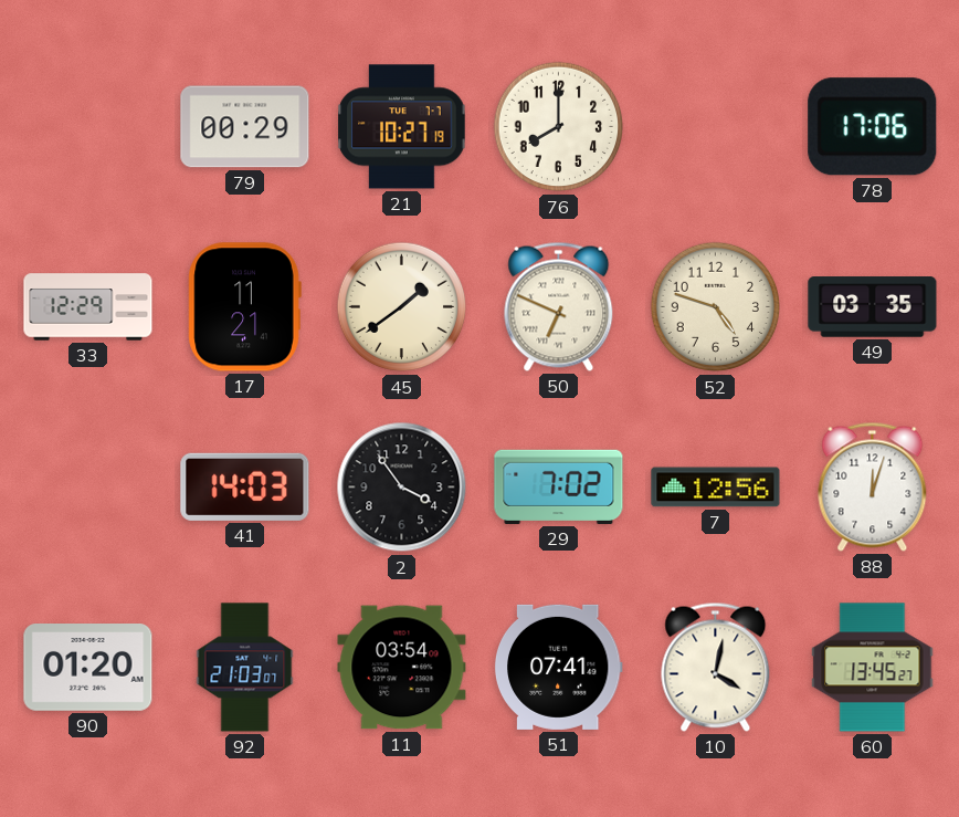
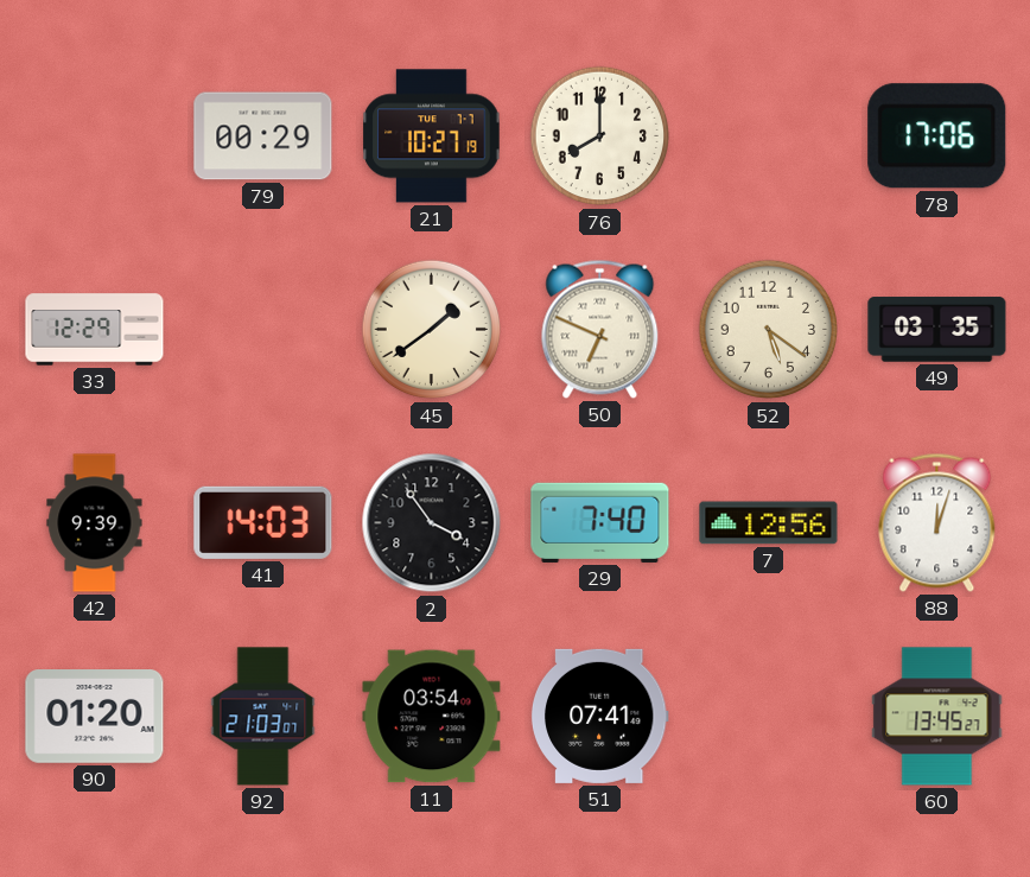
17: 11:21 -> none (244, 307)
52: 4:48 -> 5:21 (769, 330)
42: none -> 9:39 (95, 523)
29: 7:02 -> 7:40 (600, 522)
10: 4:02 -> none (716, 667)
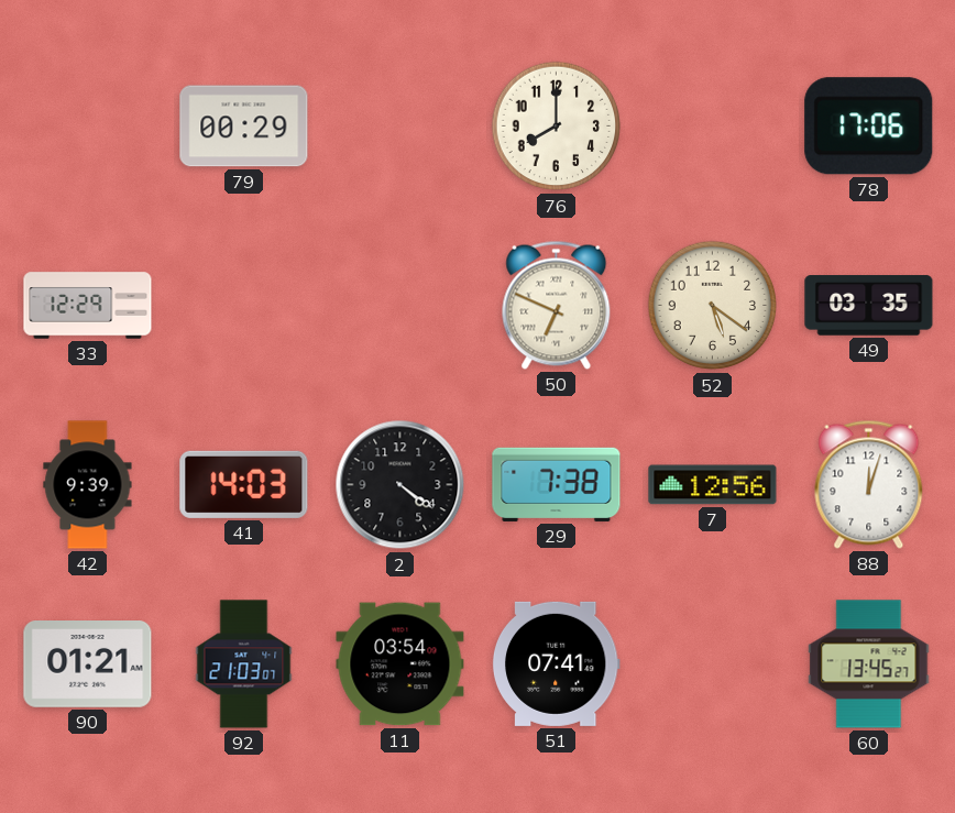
21: 10:27 -> none (432, 136)
45: 1:39 -> none (432, 330)
2: 3:54 -> 4:21 (400, 485)
29: 7:40 -> 7:38 (557, 484)
90: 01:20 -> 01:21 (88, 664)
